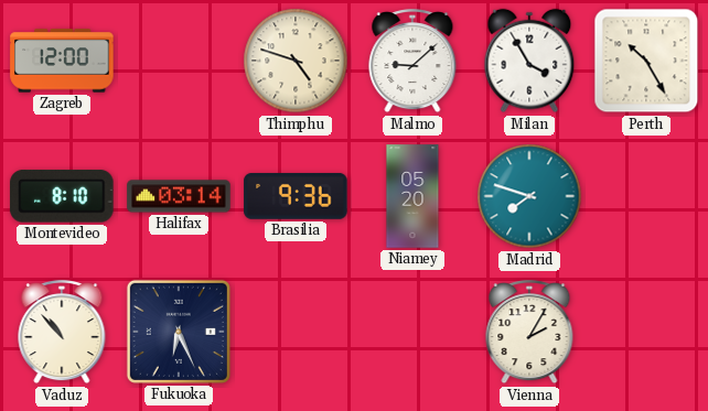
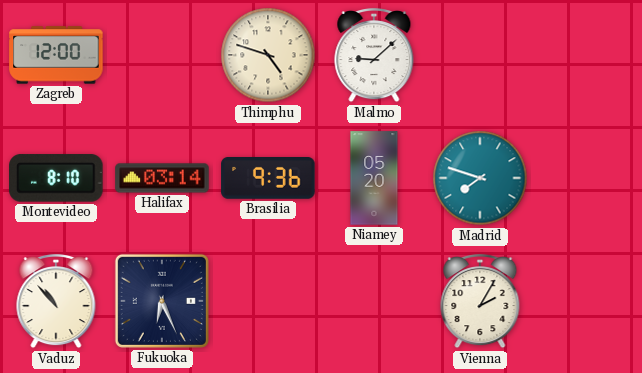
Milan: 3:55 -> none (529, 61)
Perth: 10:25 -> none (646, 61)
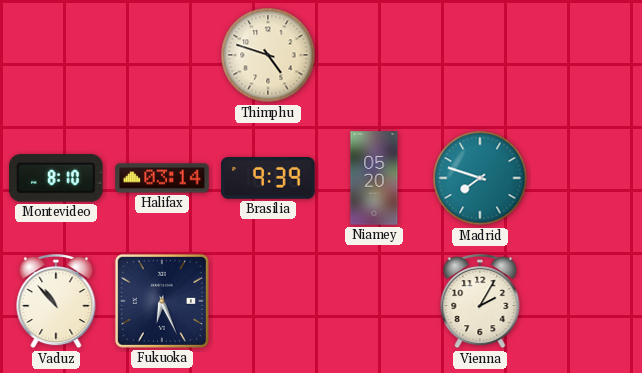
Zagreb: 12:00 -> none (56, 55)
Malmo: 9:08 -> none (374, 55)
Brasilia: 9:36 -> 9:39 (268, 179)
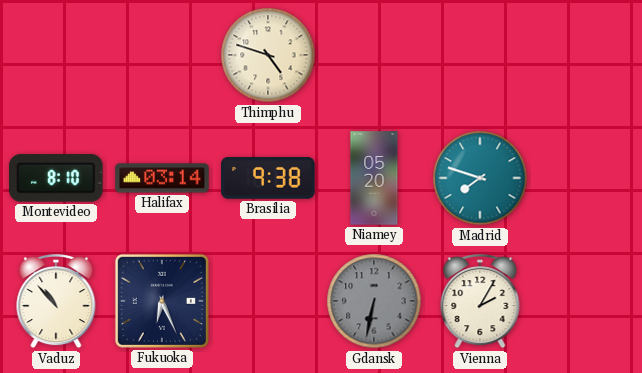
Brasilia: 9:39 -> 9:38 (268, 179)
Gdansk: none -> 6:32 (374, 301)
